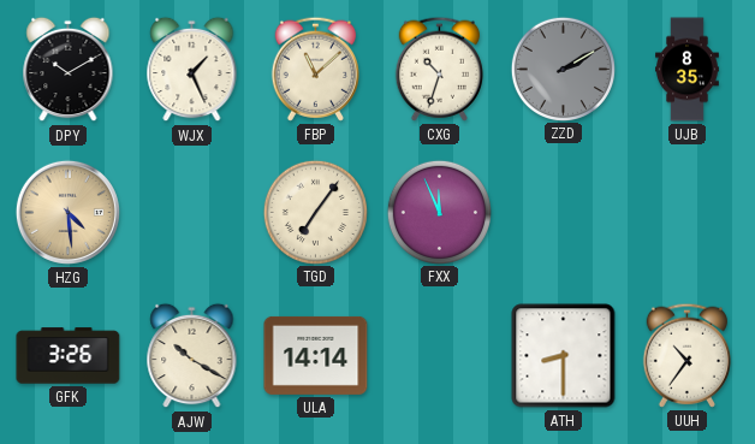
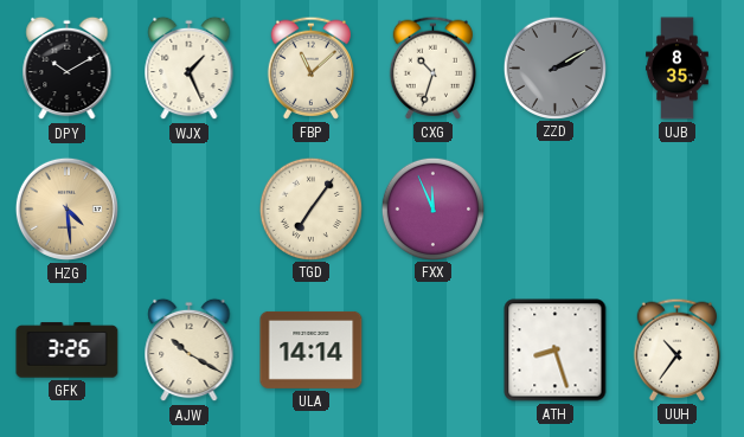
ATH: 8:30 -> 8:27 (556, 351)
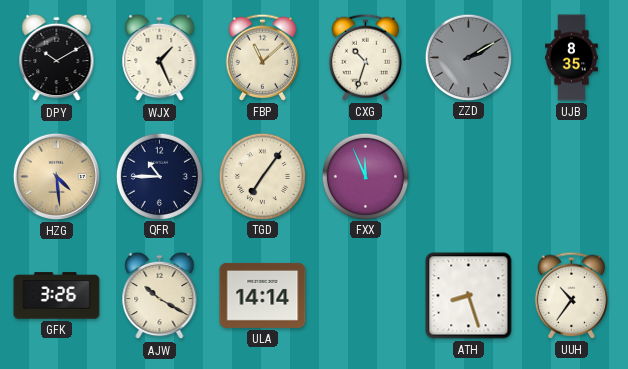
QFR: none -> 10:45 (159, 176)
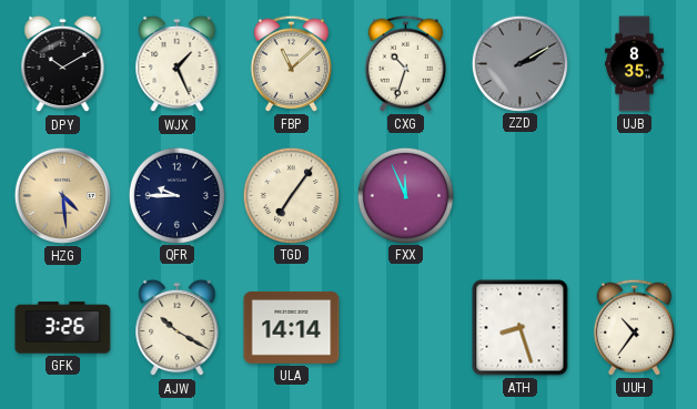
QFR: 10:45 -> 9:45 (176, 195)
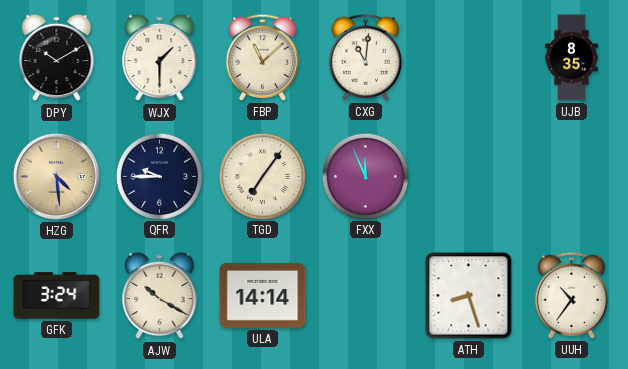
WJX: 1:26 -> 1:30 (160, 58)
CXG: 10:33 -> 11:01 (365, 57)
ZZD: 2:10 -> none (519, 63)
GFK: 3:26 -> 3:24 (57, 296)
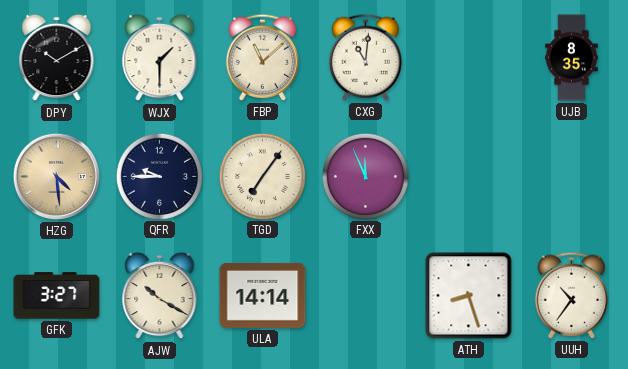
GFK: 3:24 -> 3:27 (57, 296)
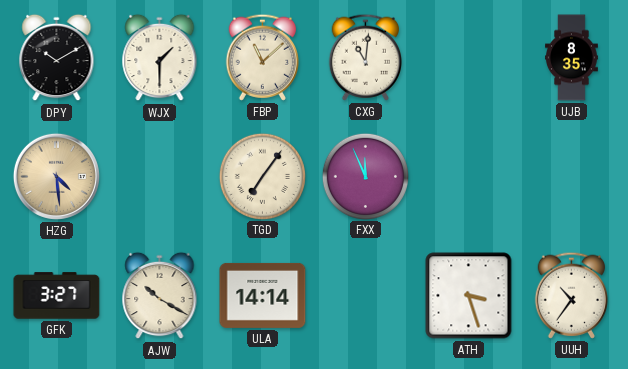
QFR: 9:45 -> none (159, 176)
ATH: 8:27 -> 3:27 (469, 296)
